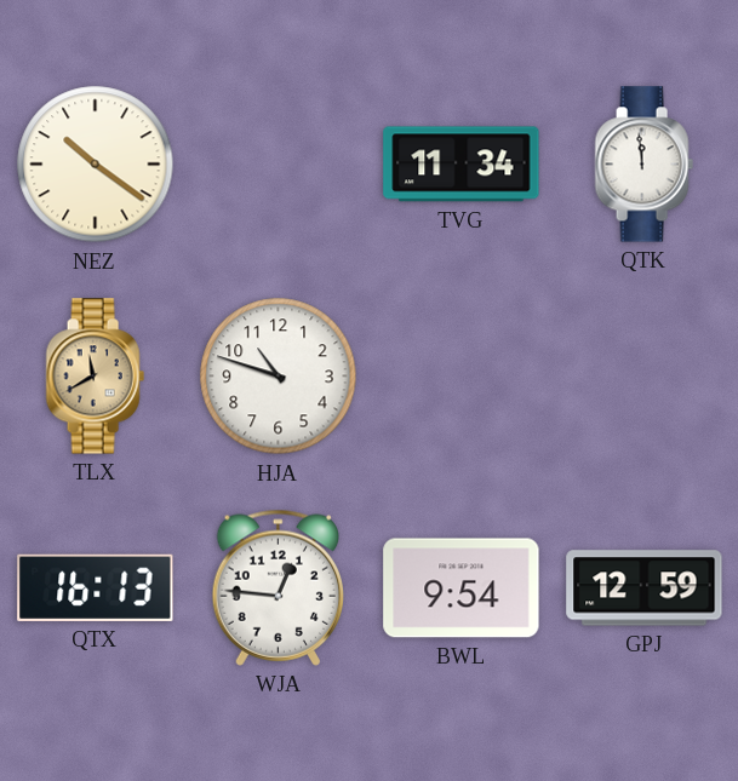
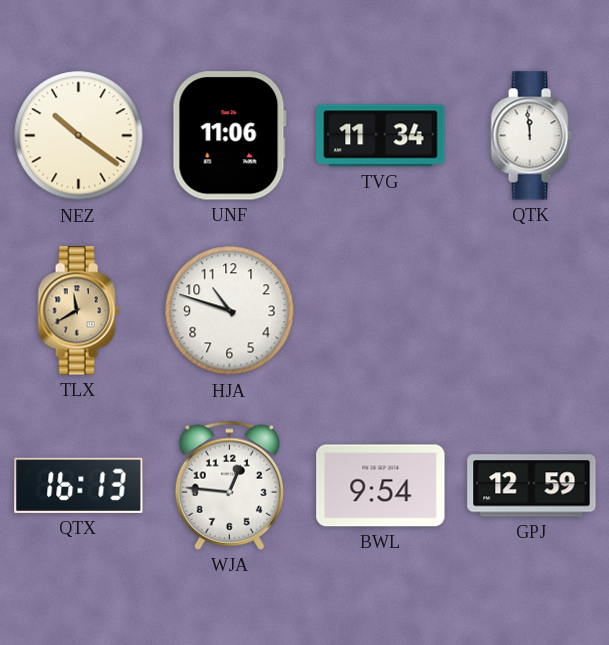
UNF: none -> 11:06 (229, 136)
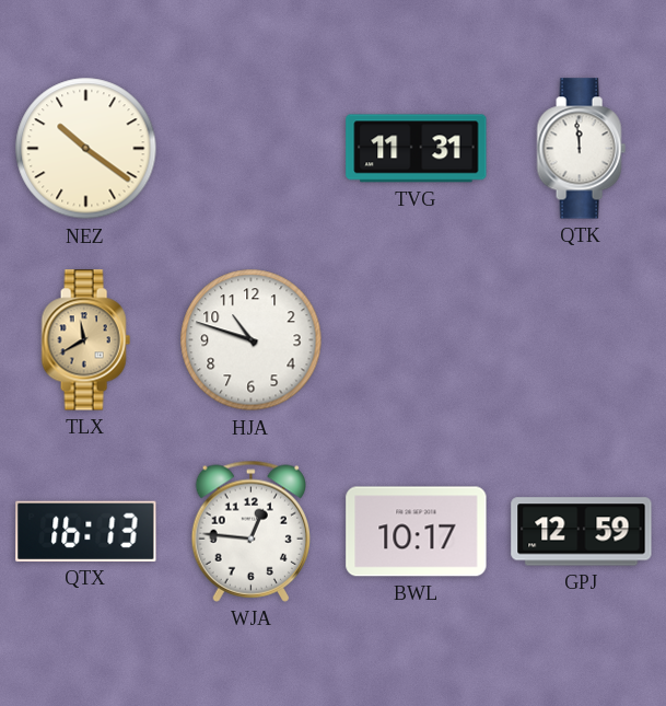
UNF: 11:06 -> none (229, 136)
TVG: 11:34 -> 11:31 (417, 149)
BWL: 9:54 -> 10:17 (417, 532)
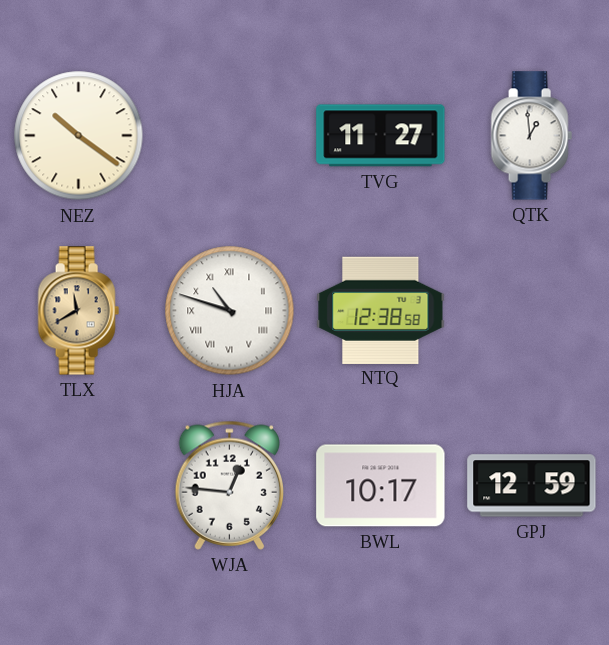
TVG: 11:31 -> 11:27 (381, 136)
QTK: 11:59 -> 12:59 (531, 136)
HJA numerals: Arabic -> Roman (230, 311)
NTQ: none -> 12:38 (381, 310)
QTX: 16:13 -> none (86, 531)
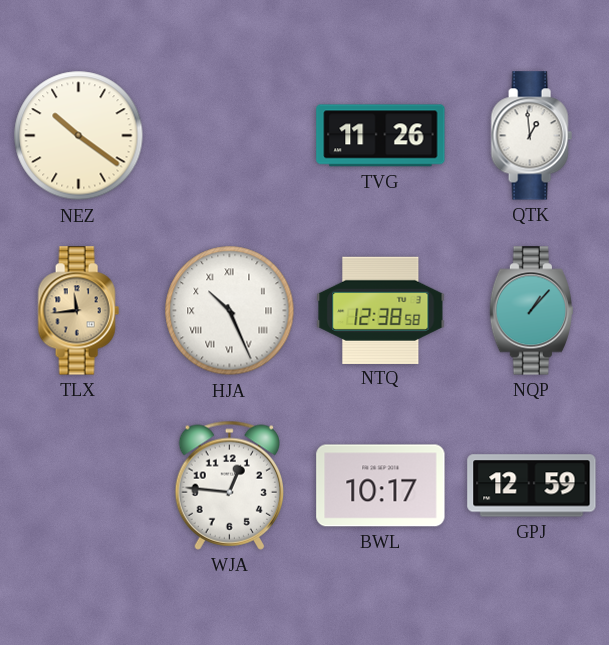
TVG: 11:27 -> 11:26 (381, 136)
TLX: 11:40 -> 11:44 (78, 311)
HJA: 10:48 -> 10:26 (230, 311)
NQP: none -> 1:07 (531, 311)
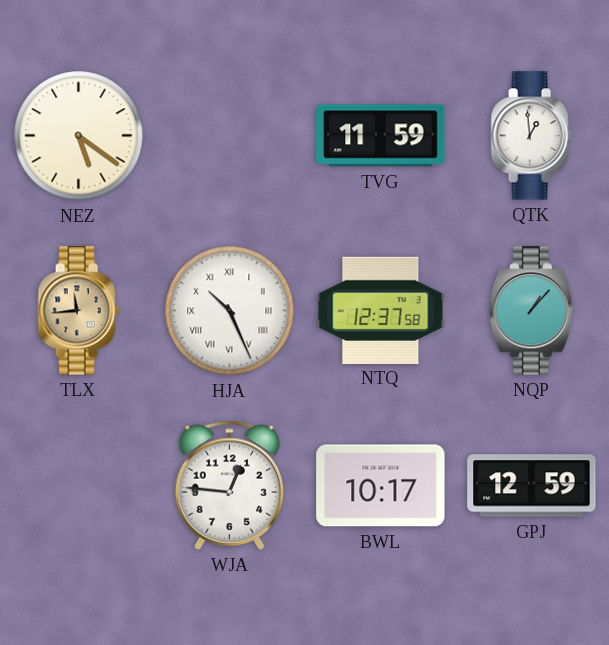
NEZ: 10:21 -> 5:21 (79, 136)
TVG: 11:26 -> 11:59 (381, 136)
NTQ: 12:38 -> 12:37 (381, 310)
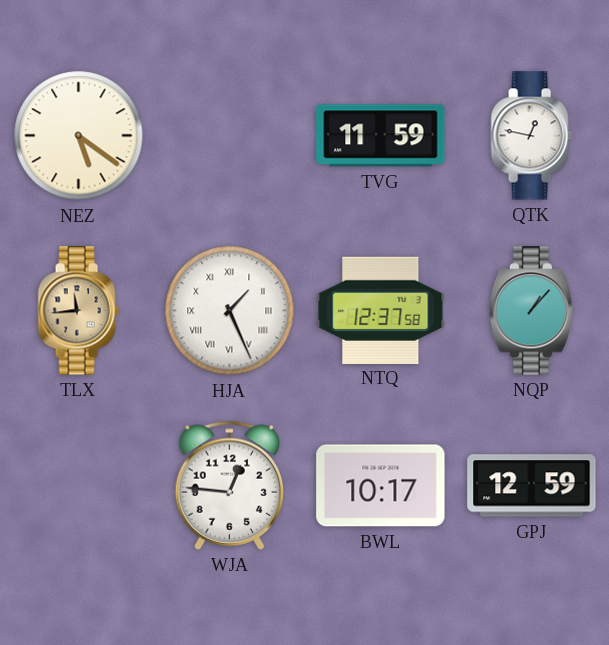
QTK: 12:59 -> 12:47 (531, 136)
HJA: 10:26 -> 1:26 (230, 311)
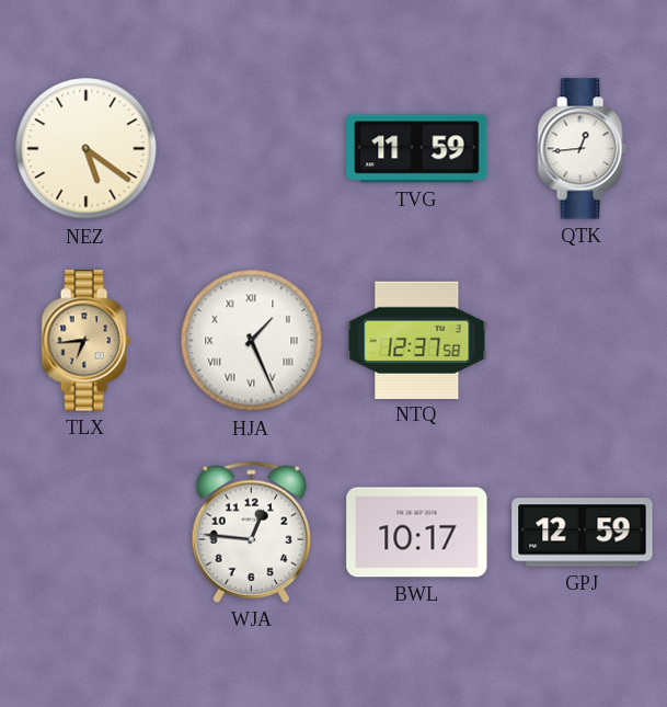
QTK: 12:47 -> 12:44 (582, 149)
TLX: 11:44 -> 6:44 (85, 341)
NQP: 1:07 -> none (531, 311)
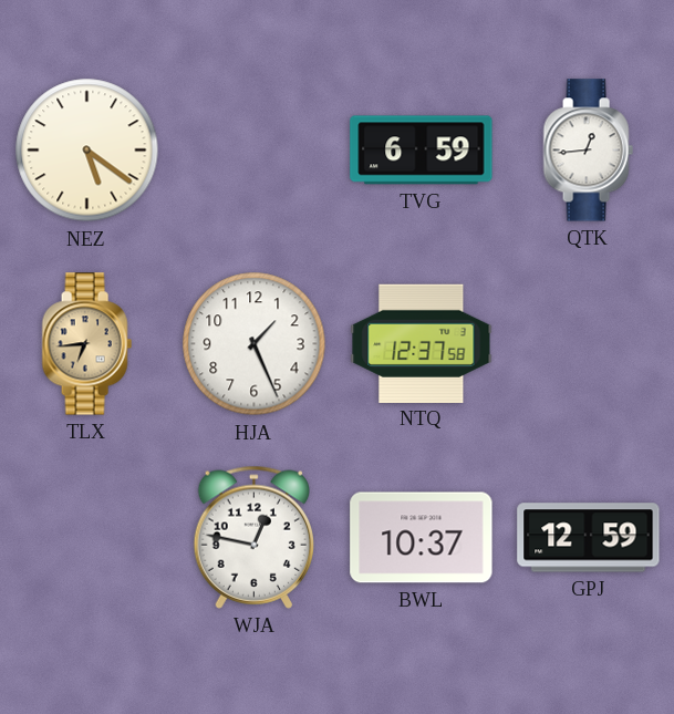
TVG: 11:59 -> 6:59 (422, 151)
HJA numerals: Roman -> Arabic (255, 344)
WJA: 12:46 -> 12:47 (253, 537)
BWL: 10:17 -> 10:37 (422, 538)
